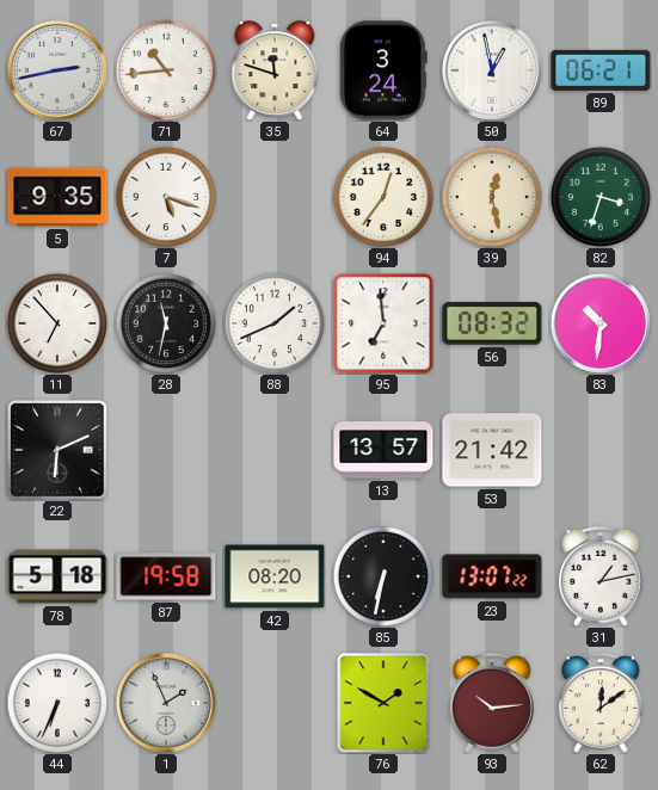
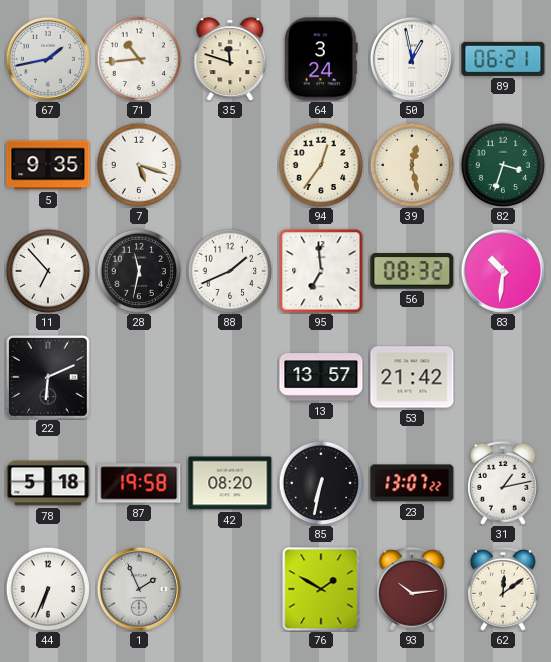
67: 2:43 -> 1:43 (48, 59)
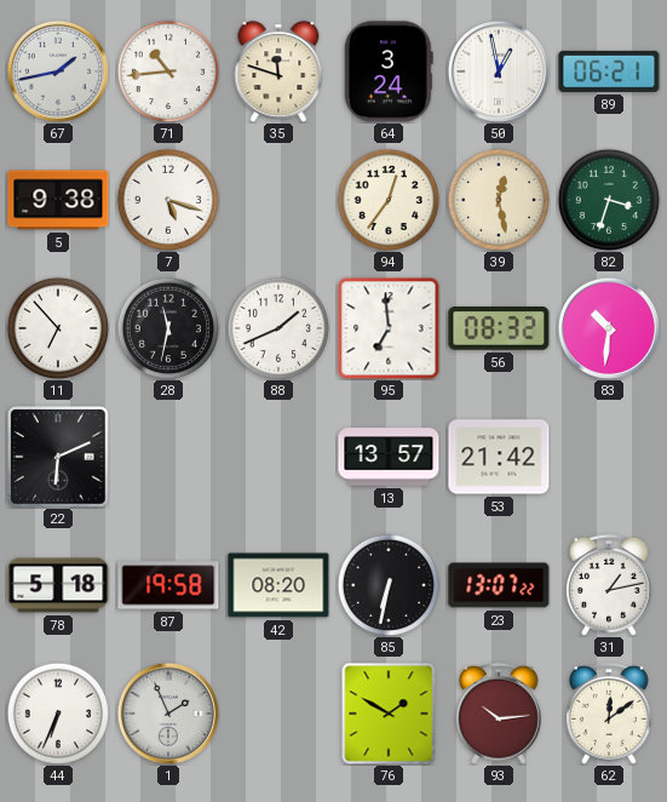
5: 9:35 -> 9:38 (58, 200)
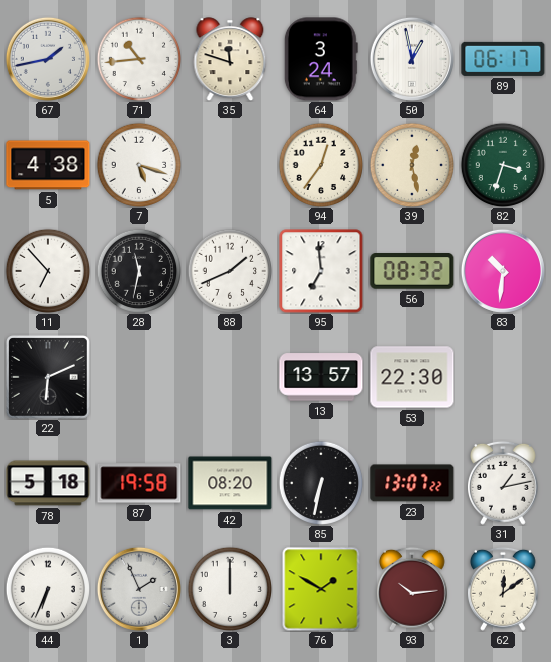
89: 06:21 -> 06:17 (503, 59)
5: 9:38 -> 4:38 (48, 165)
53: 21:42 -> 22:30 (412, 377)
3: none -> 12:00 (229, 588)
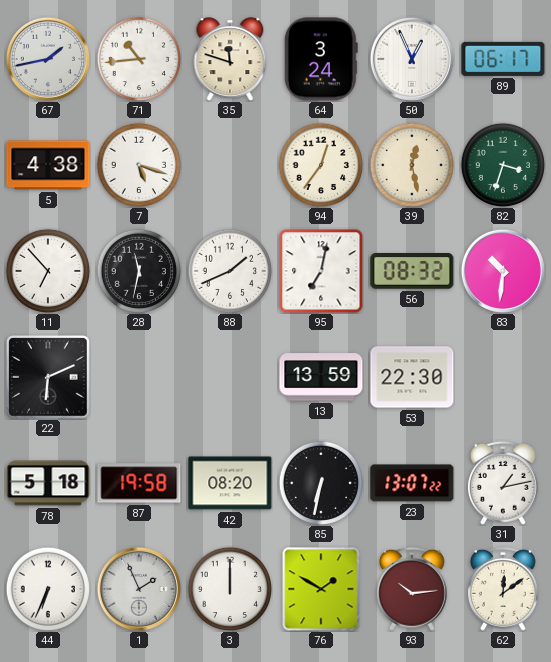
50: 12:58 -> 12:56 (412, 59)
95: 6:59 -> 7:02 (321, 271)
13: 13:57 -> 13:59 (321, 377)
